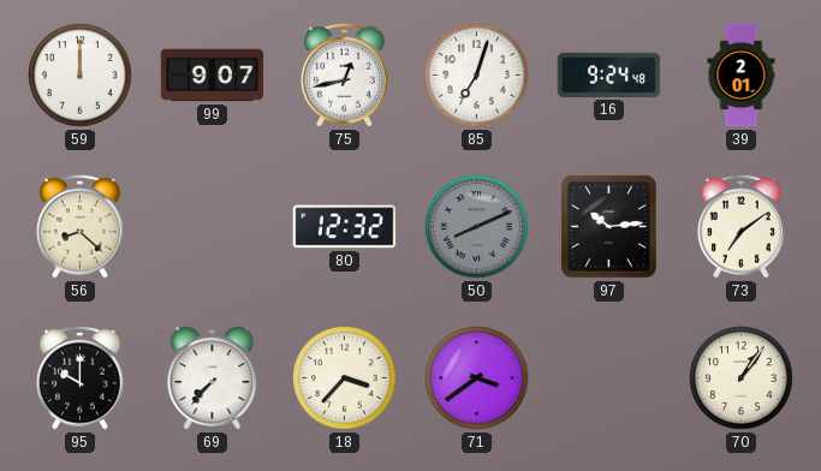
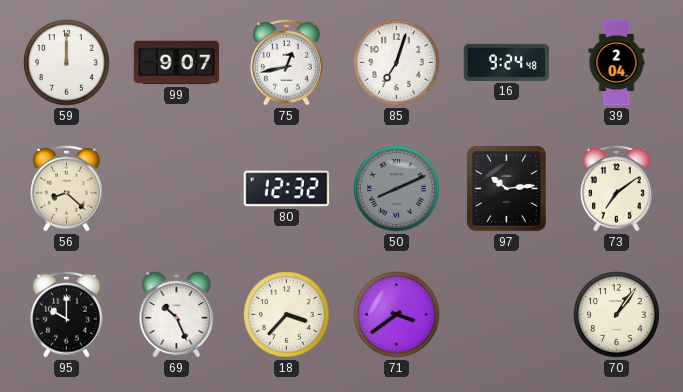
39: 2:01 -> 2:04 (617, 63)
69: 7:37 -> 10:26 (177, 315)
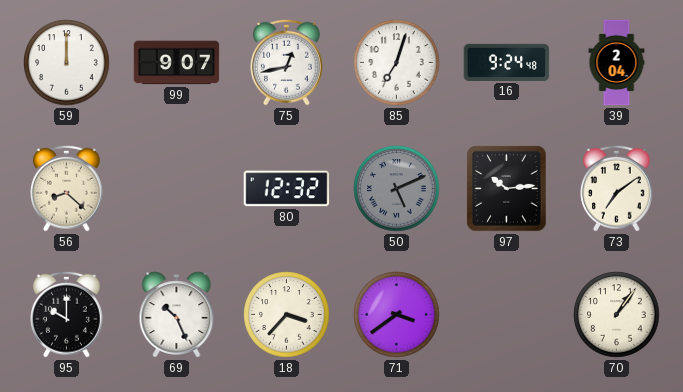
50: 8:11 -> 5:11 (397, 189)
